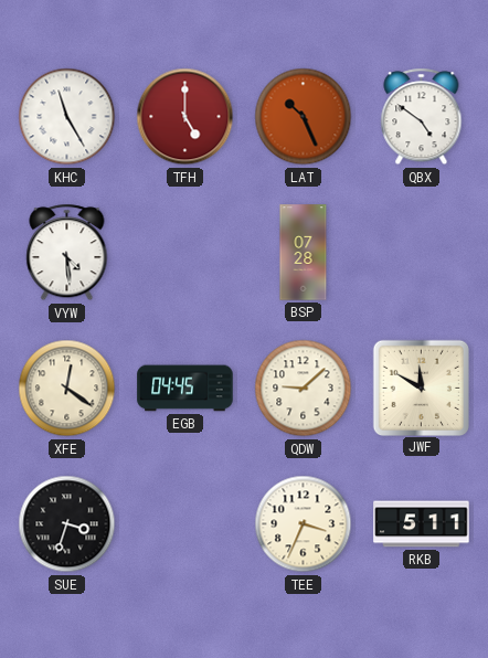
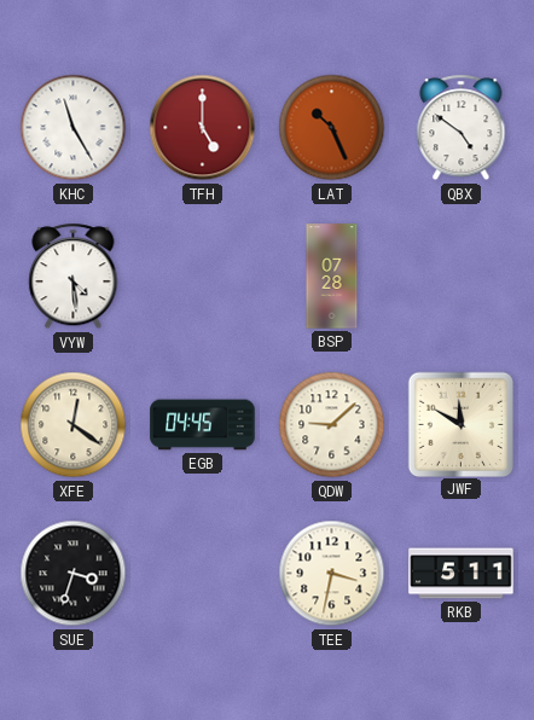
TEE: 3:34 -> 3:32 (332, 574)
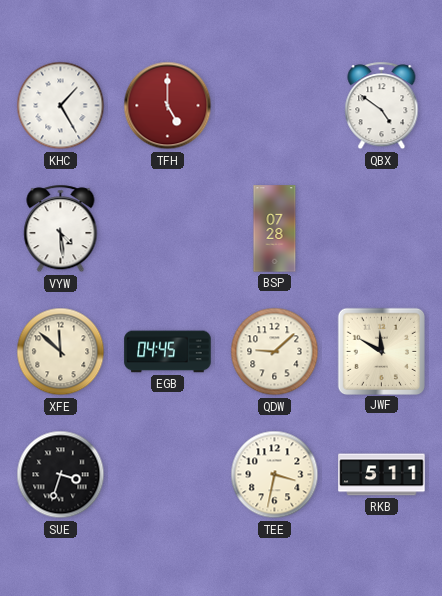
KHC: 11:25 -> 1:25 (61, 106)
LAT: 10:26 -> none (332, 128)
XFE: 12:21 -> 11:52 (61, 352)
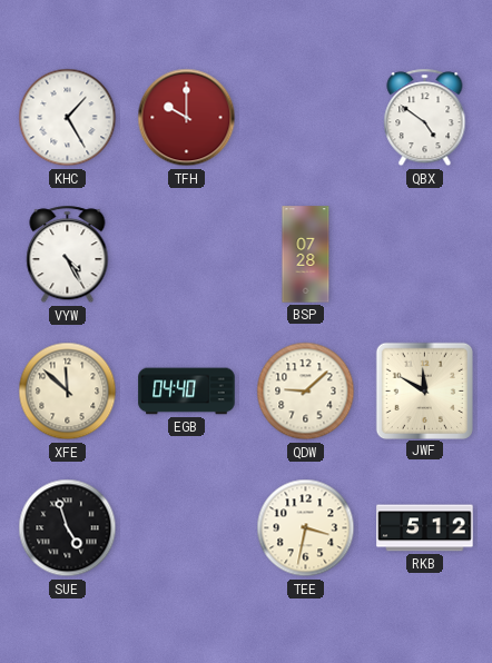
TFH: 5:00 -> 10:00 (187, 118)
VYW: 4:29 -> 4:25 (68, 255)
EGB: 04:45 -> 04:40 (187, 392)
SUE: 3:33 -> 4:57 (68, 528)
RKB: 5:11 -> 5:12 (425, 528)
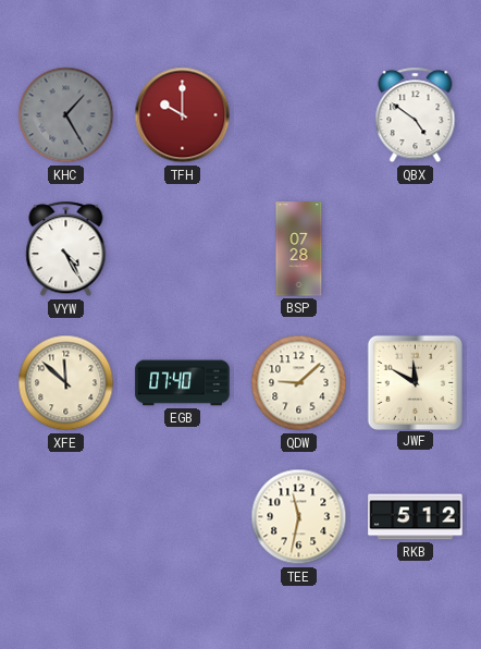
KHC dial: white -> grey (66, 115)
EGB: 04:40 -> 07:40 (183, 383)
SUE: 4:57 -> none (68, 528)
TEE: 3:32 -> 11:32 (299, 517)
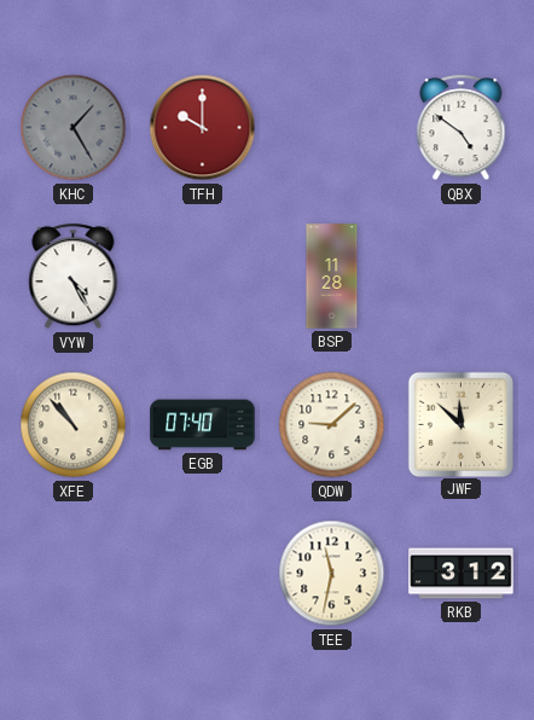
BSP: 07:28 -> 11:28 (332, 277)
XFE: 11:52 -> 10:53 (74, 425)
JWF: 11:50 -> 11:52 (460, 424)
RKB: 5:12 -> 3:12 (462, 574)
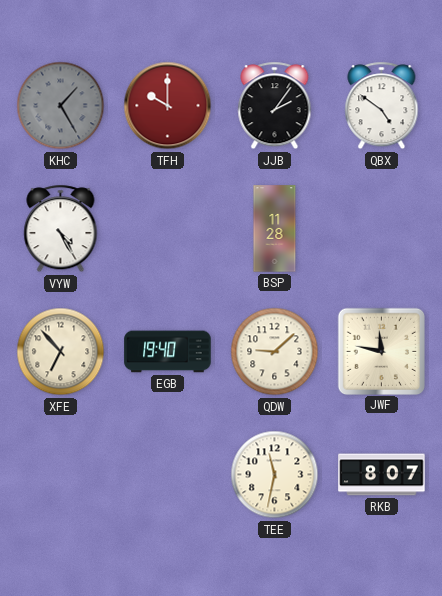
JJB: none -> 2:06 (275, 106)
XFE: 10:53 -> 6:53 (61, 352)
EGB: 07:40 -> 19:40 (168, 352)
JWF: 11:52 -> 11:47 (381, 351)
RKB: 3:12 -> 8:07 (382, 475)
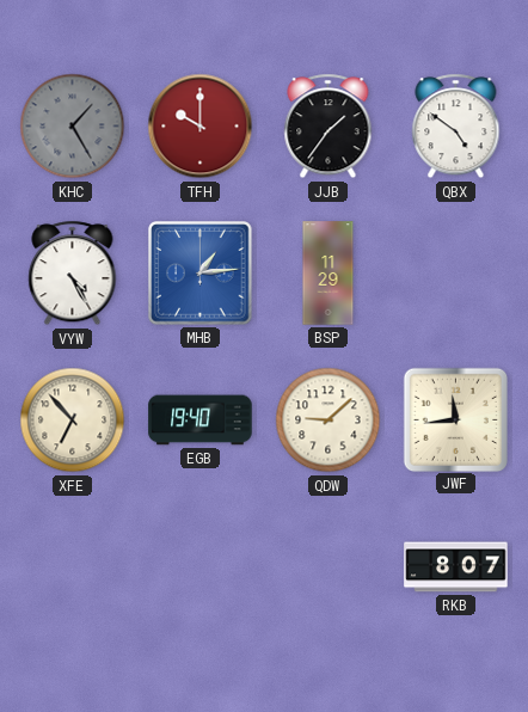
JJB: 2:06 -> 1:36 (329, 127)
MHB: none -> 1:14 (201, 274)
BSP: 11:28 -> 11:29 (329, 274)
JWF: 11:47 -> 11:44 (455, 419)
TEE: 11:32 -> none (275, 475)
